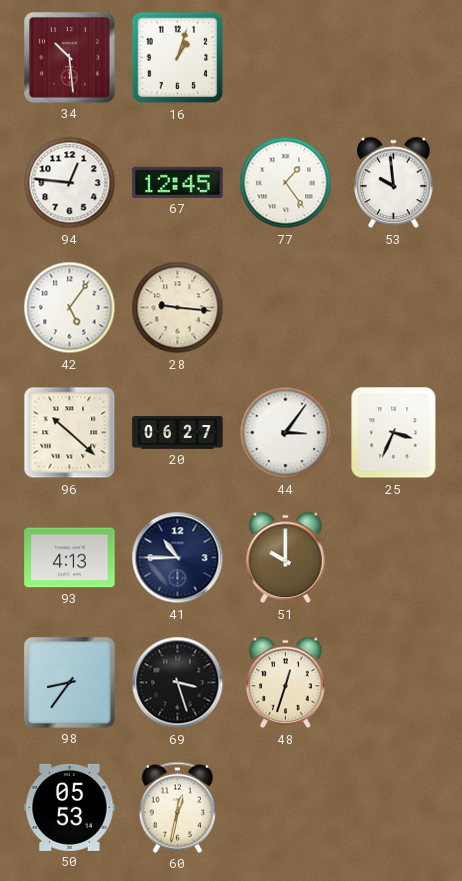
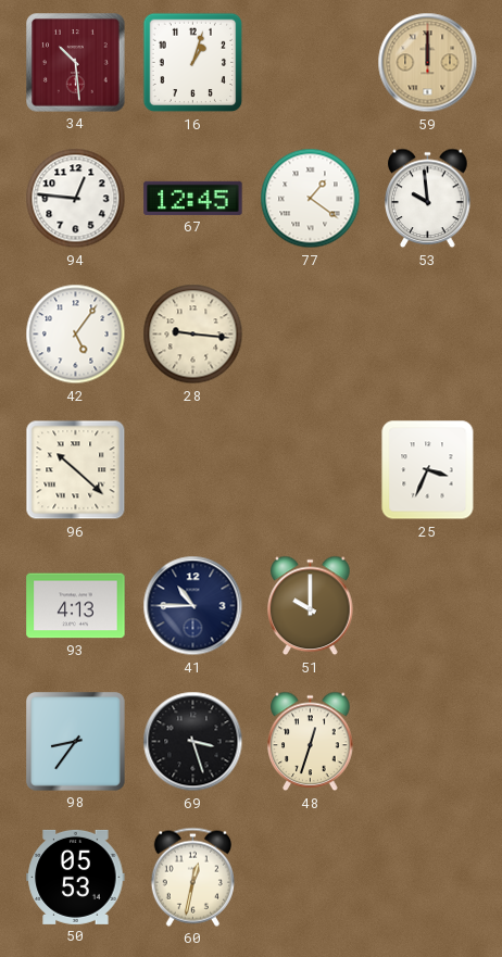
59: none -> 12:00 (428, 63)
77: 1:24 -> 1:21 (311, 199)
20: 06:27 -> none (178, 433)
44: 3:06 -> none (286, 433)
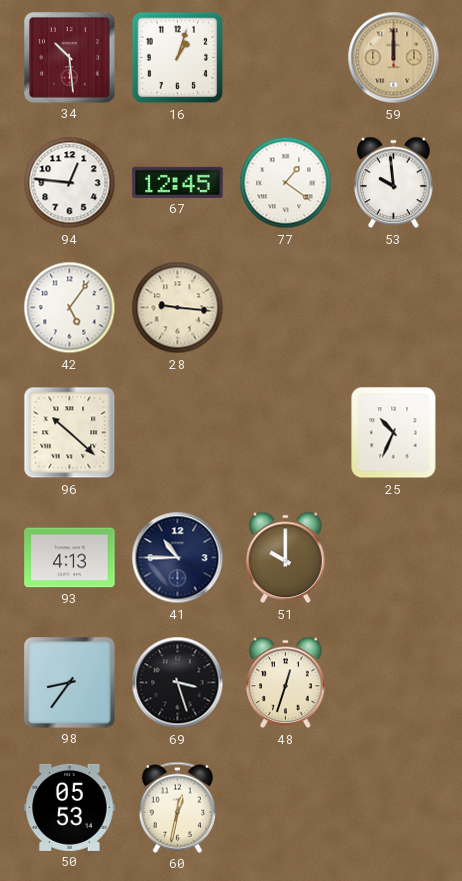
25: 3:34 -> 10:34 (394, 433)
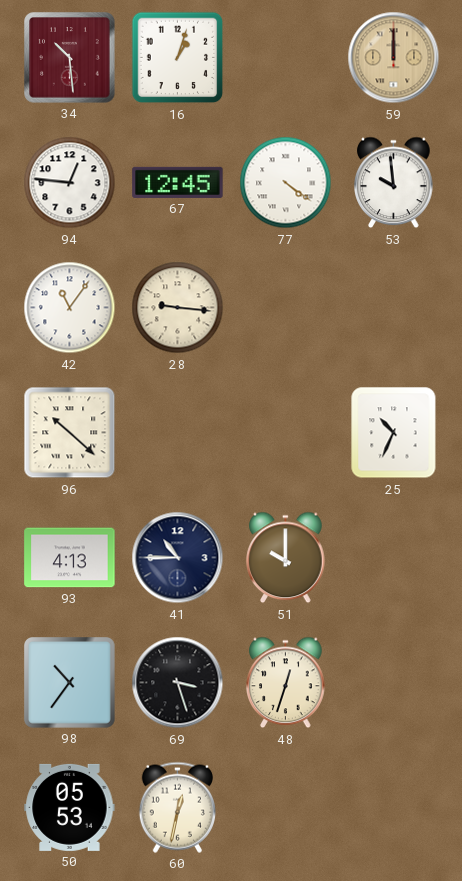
77: 1:21 -> 4:21 (286, 183)
42: 5:06 -> 11:06 (70, 308)
98: 8:36 -> 10:36 (70, 683)
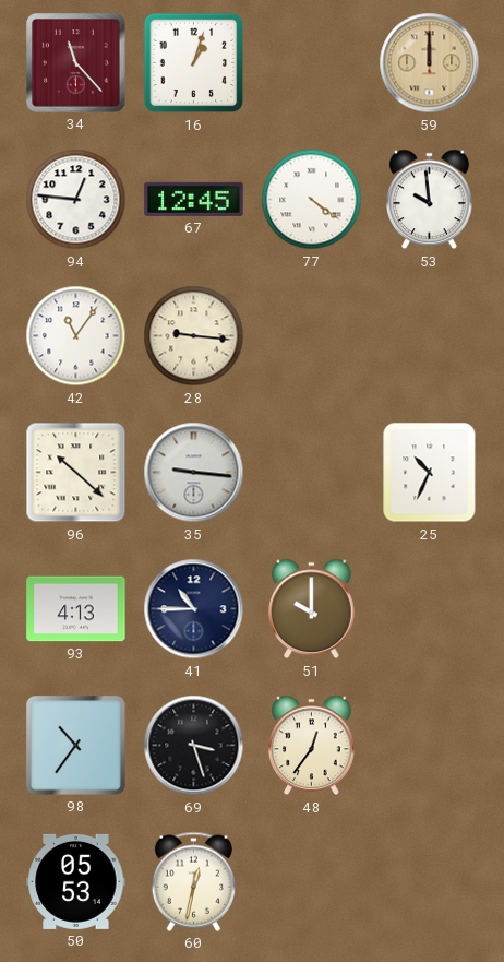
34: 10:29 -> 11:23 (76, 63)
35: none -> 9:16 (194, 473)
48: 12:33 -> 12:36 (312, 746)
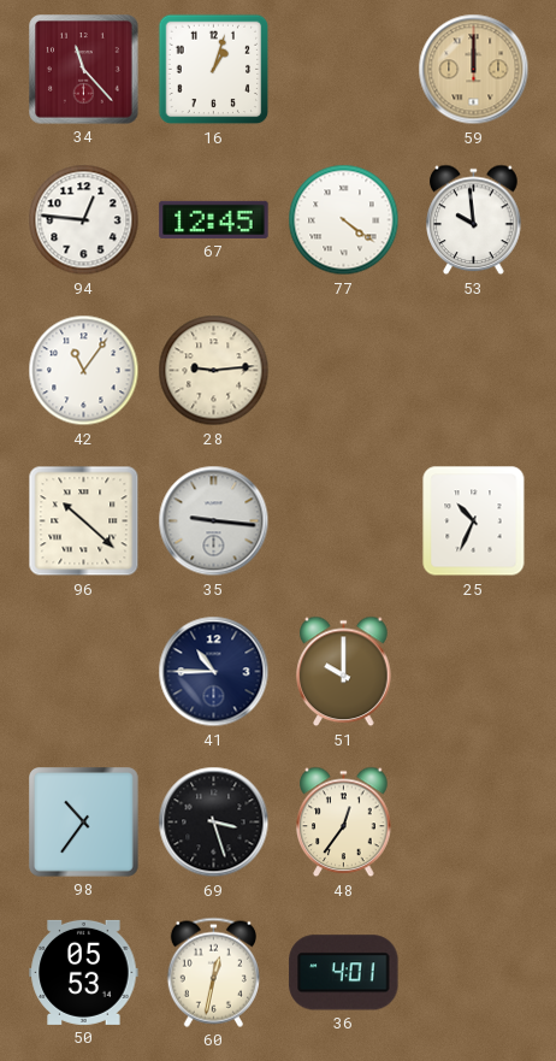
28: 9:16 -> 9:14 (214, 371)
93: 4:13 -> none (76, 609)
36: none -> 4:01 (344, 973)
